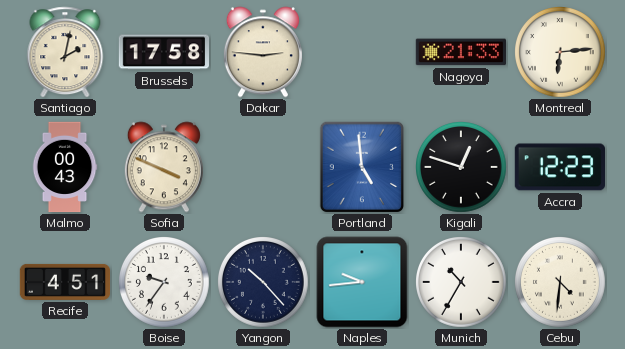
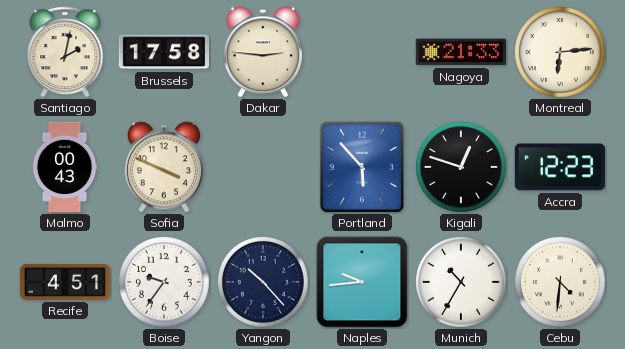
Portland: 4:59 -> 5:53 (361, 167)
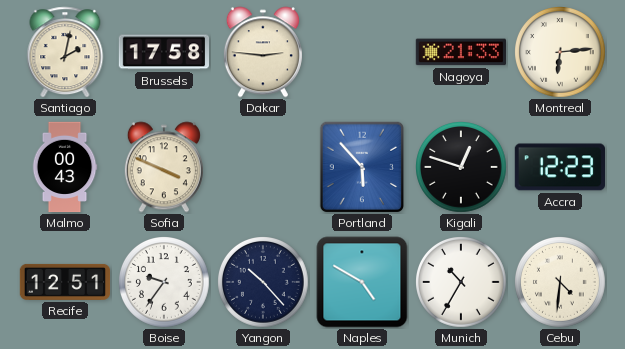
Recife: 4:51 -> 12:51 (65, 282)
Naples: 9:44 -> 4:50 (362, 282)
